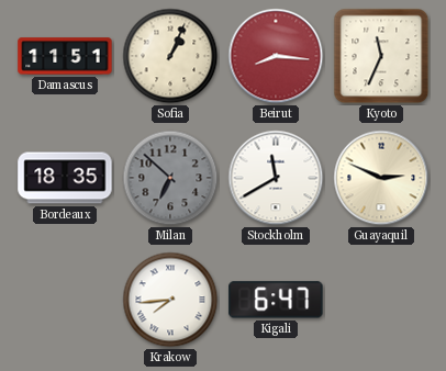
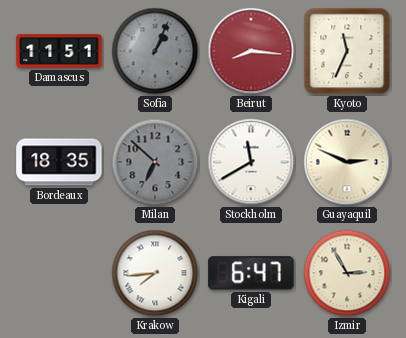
Sofia dial: cream -> grey (155, 51)
Izmir: none -> 2:55 (347, 273)
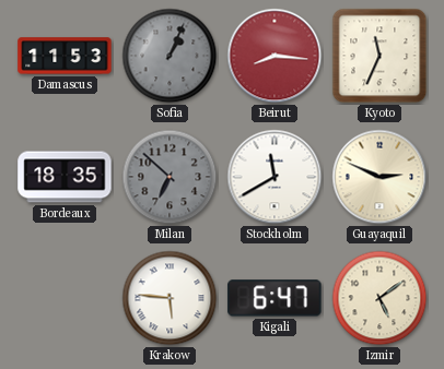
Damascus: 11:51 -> 11:53 (65, 56)
Krakow: 7:44 -> 5:46 (170, 298)
Izmir: 2:55 -> 5:09 (379, 298)
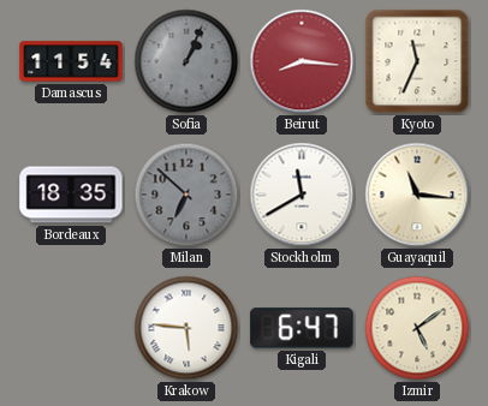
Damascus: 11:53 -> 11:54 (71, 61)
Guayaquil: 2:49 -> 11:16 (417, 195)
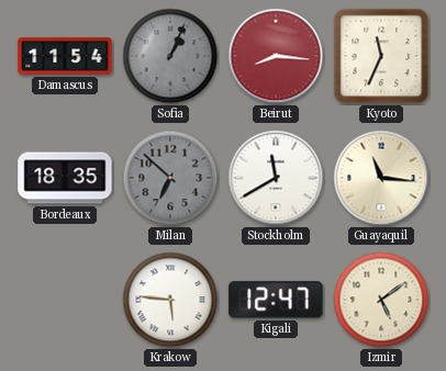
Kigali: 6:47 -> 12:47 (276, 300)
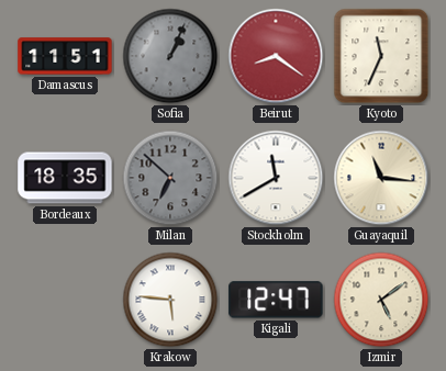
Damascus: 11:54 -> 11:51 (65, 56)
Beirut: 8:16 -> 8:21 (276, 56)
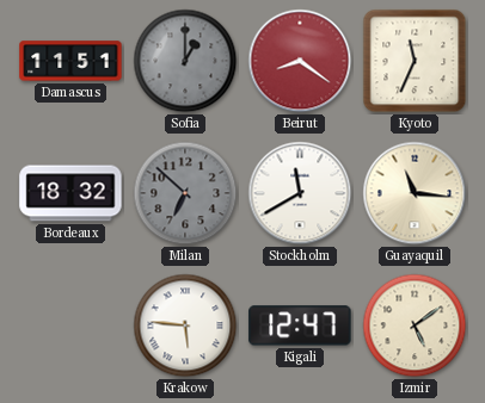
Sofia: 1:04 -> 1:00 (185, 61)
Bordeaux: 18:35 -> 18:32 (70, 193)
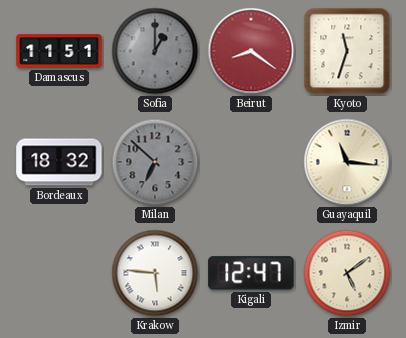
Kyoto: 11:34 -> 11:33 (347, 51)
Stockholm: 11:40 -> none (300, 193)
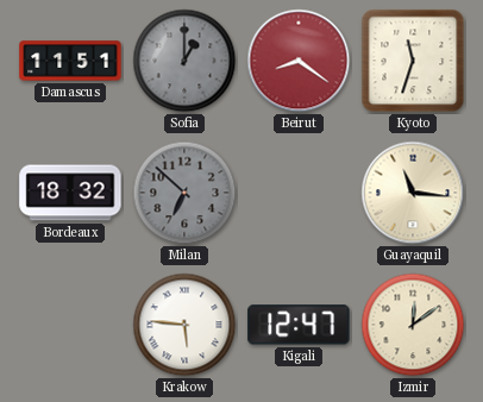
Izmir: 5:09 -> 12:09 (413, 325)
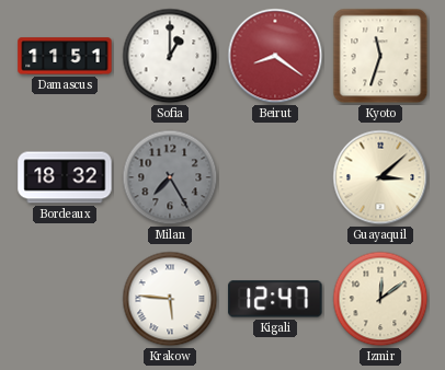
Sofia dial: grey -> white (170, 56)
Milan: 6:52 -> 7:25 (170, 177)
Guayaquil: 11:16 -> 3:08 (380, 177)
